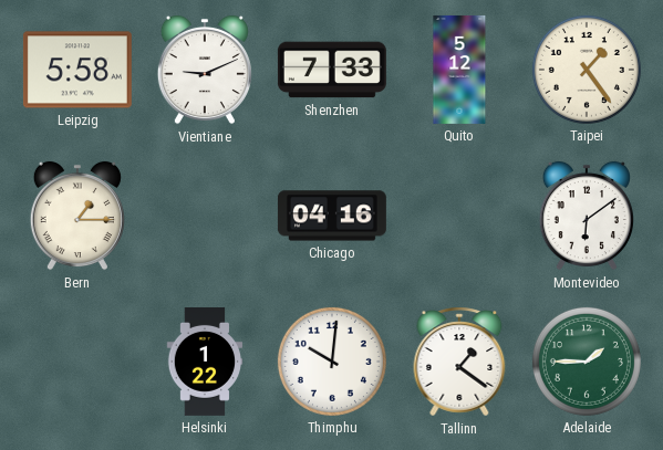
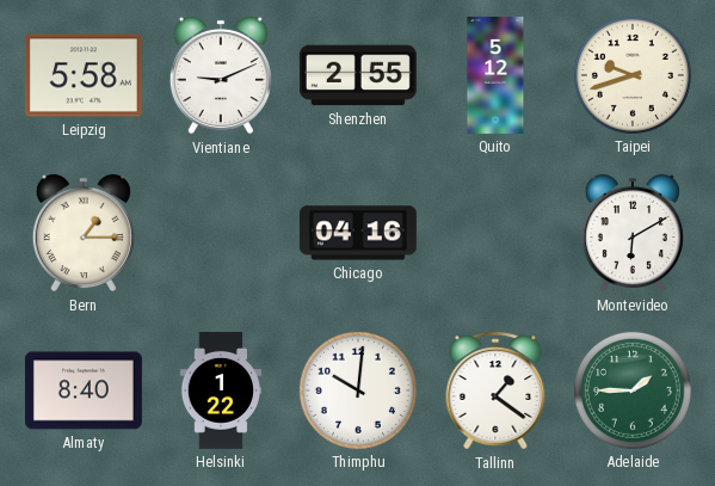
Shenzhen: 7:33 -> 2:55 (358, 75)
Taipei: 1:24 -> 9:42 (633, 75)
Montevideo: 6:09 -> 6:10 (633, 233)
Almaty: none -> 8:40 (84, 390)
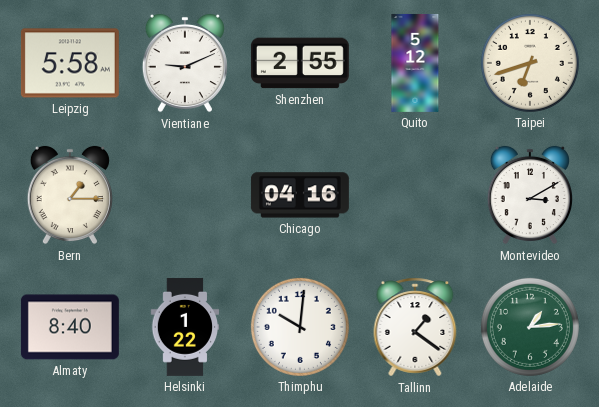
Taipei: 9:42 -> 6:42 (530, 63)
Montevideo: 6:10 -> 3:10 (530, 195)
Adelaide: 1:45 -> 1:14 (530, 327)
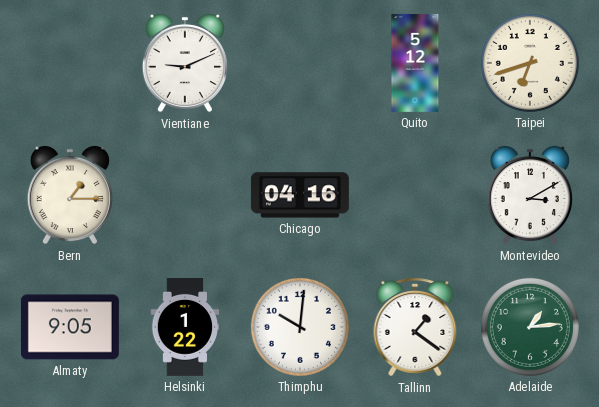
Leipzig: 5:58 -> none (70, 63)
Shenzhen: 2:55 -> none (300, 63)
Almaty: 8:40 -> 9:05 (70, 327)
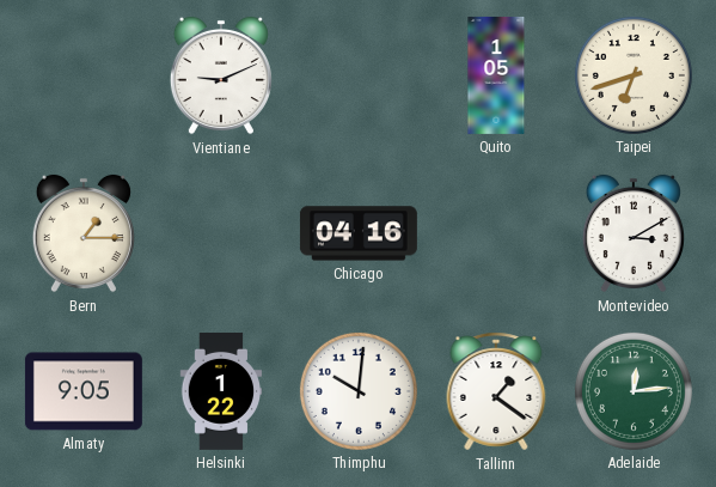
Quito: 5:12 -> 1:05 (496, 75)
Adelaide: 1:14 -> 12:14 (634, 391)
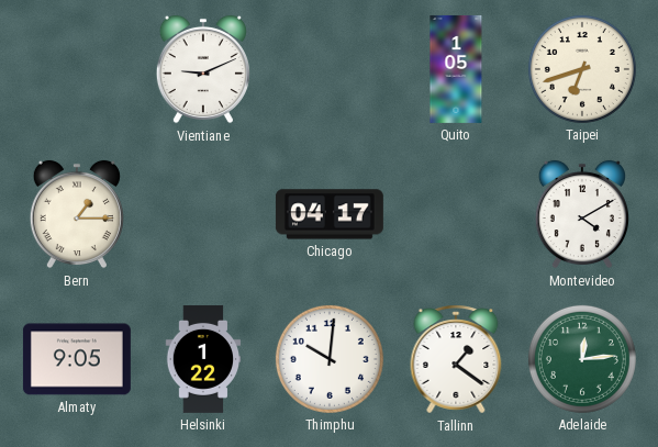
Chicago: 04:16 -> 04:17 (330, 214)
Montevideo: 3:10 -> 4:10 (582, 214)
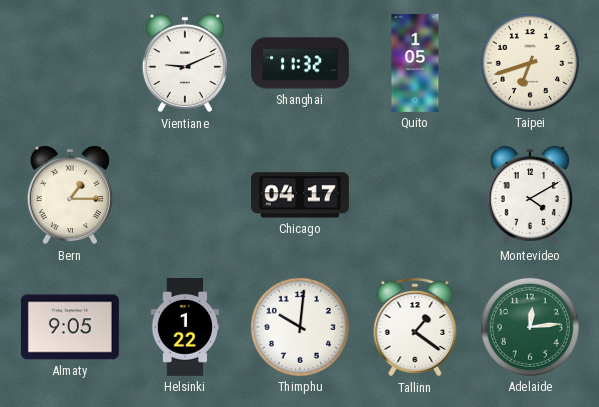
Shanghai: none -> 11:32 (300, 63)
